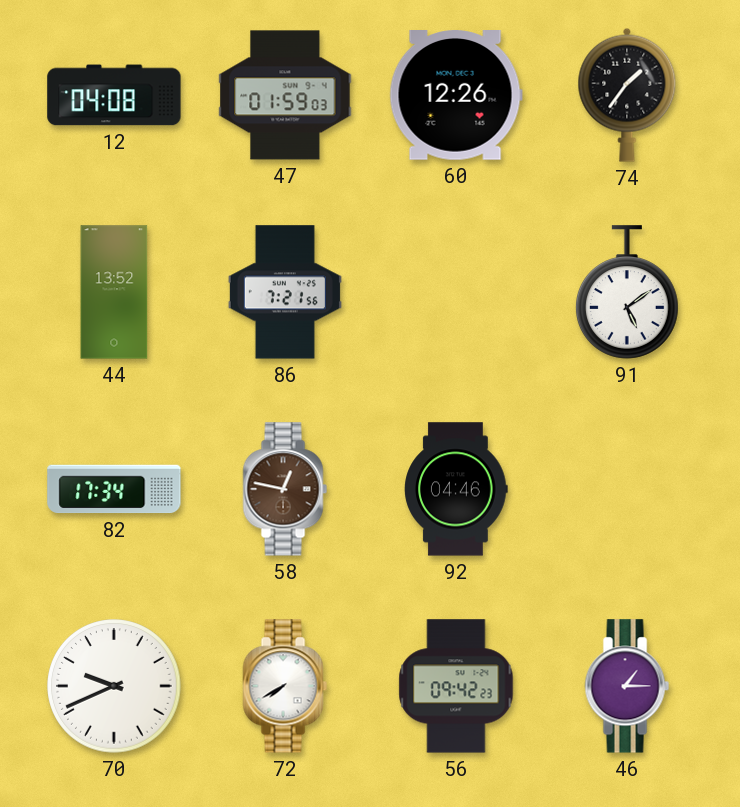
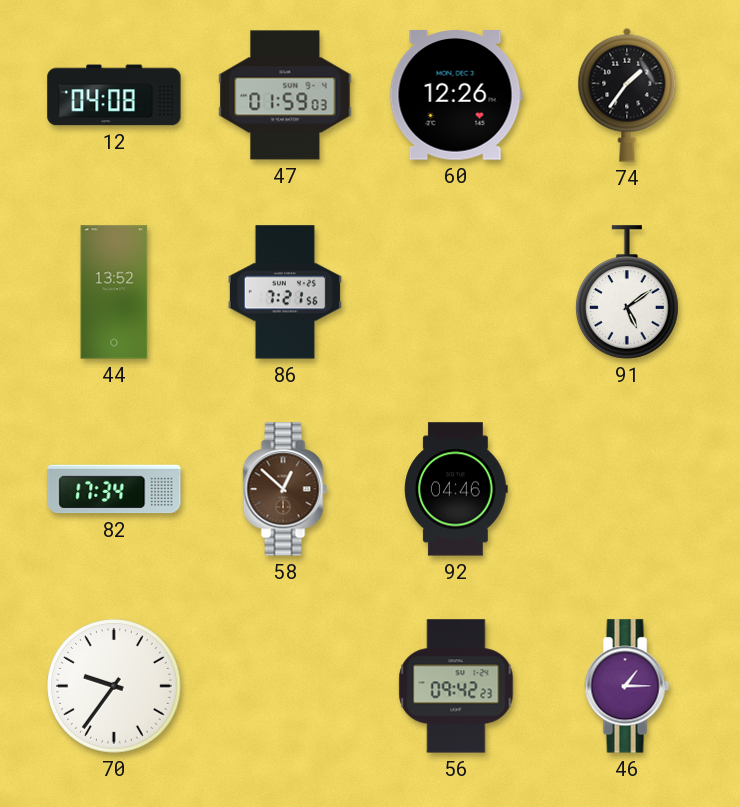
58: 12:47 -> 12:52 (285, 489)
70: 9:41 -> 9:36 (114, 686)
72: 7:40 -> none (285, 686)
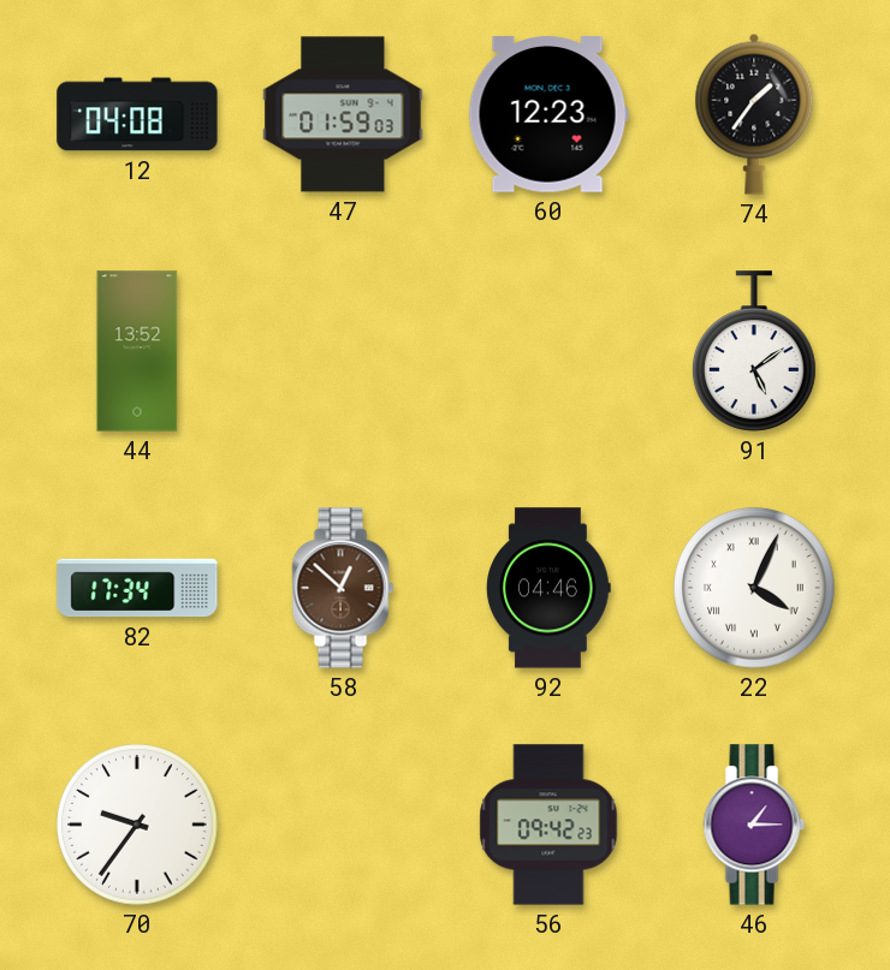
60: 12:26 -> 12:23 (548, 115)
86: 7:21 -> none (285, 292)
22: none -> 4:04 (754, 588)
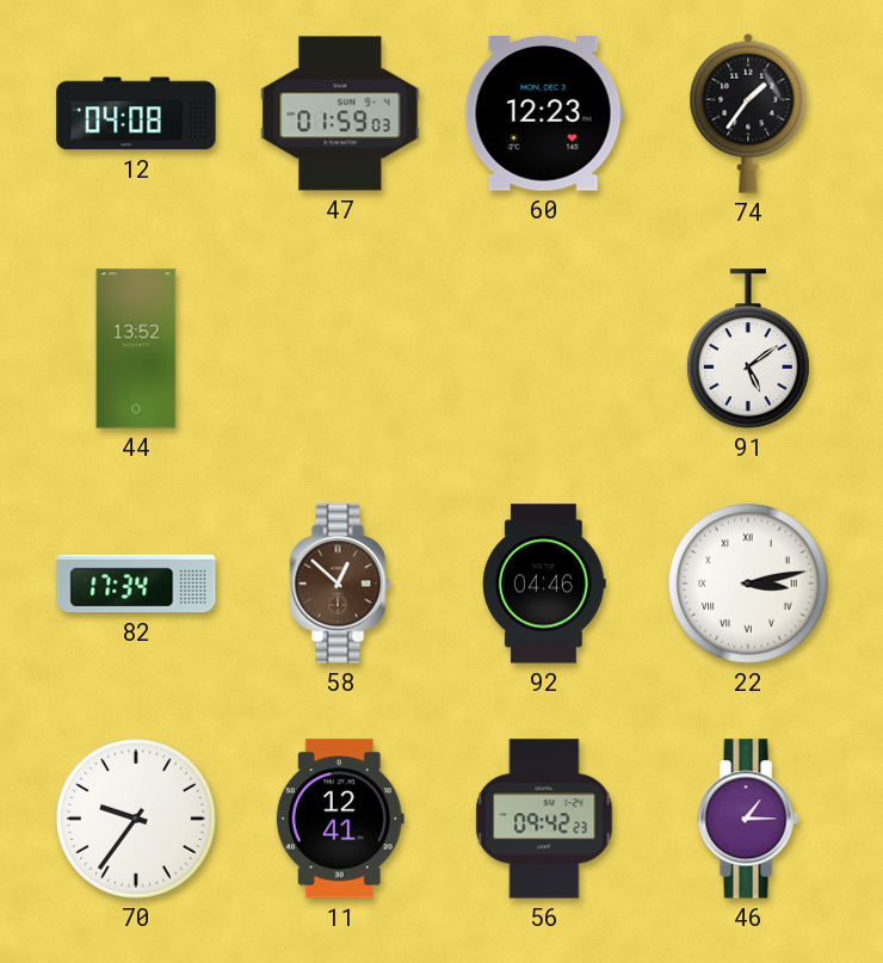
22: 4:04 -> 3:13 (748, 584)
11: none -> 12:41 (340, 819)
